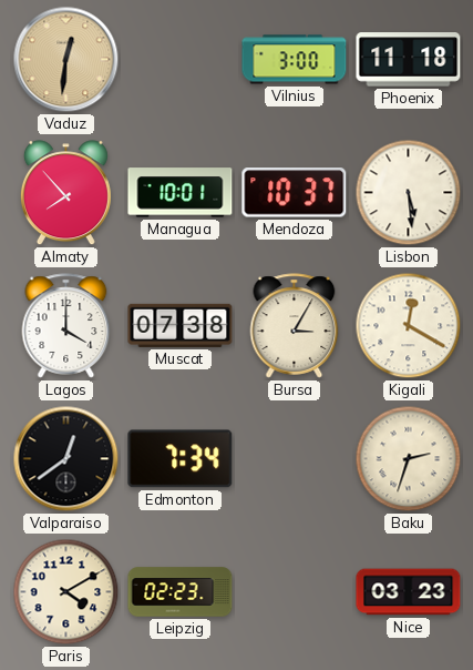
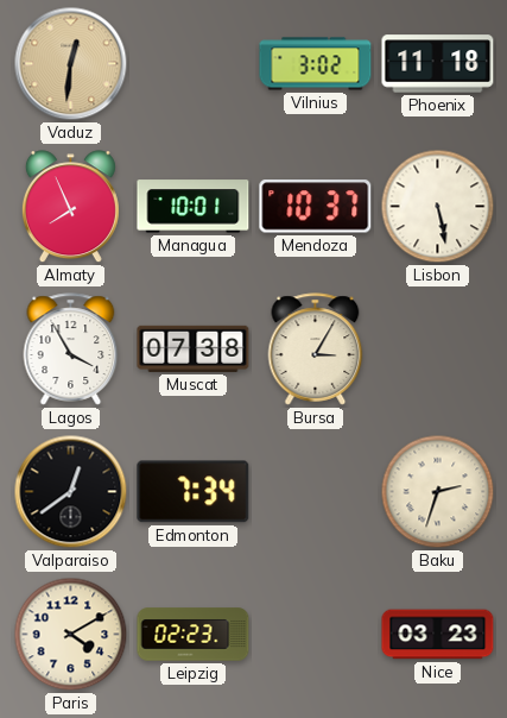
Vilnius: 3:00 -> 3:02 (316, 64)
Almaty: 7:53 -> 7:56 (70, 207)
Lisbon: 5:29 -> 5:28 (438, 207)
Lagos: 4:00 -> 3:55 (71, 349)
Kigali: 12:20 -> none (409, 326)
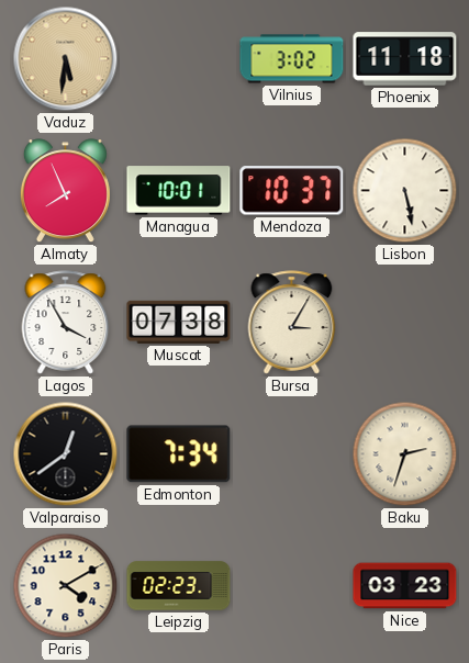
Vaduz: 12:31 -> 5:31 (66, 59)
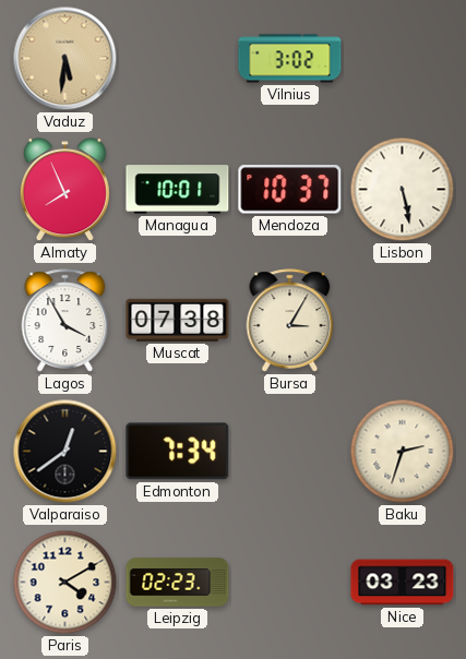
Phoenix: 11:18 -> none (405, 59)
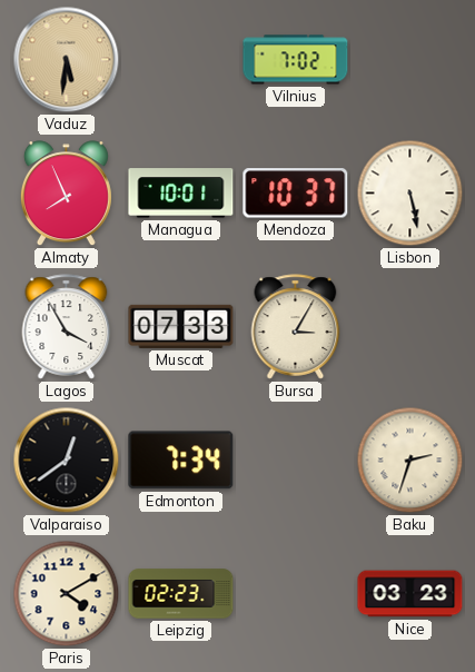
Vilnius: 3:02 -> 7:02 (296, 60)
Muscat: 07:38 -> 07:33 (181, 326)
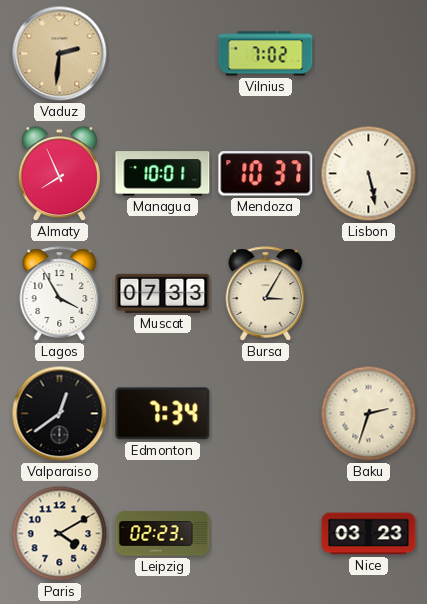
Vaduz: 5:31 -> 2:31 (60, 54)
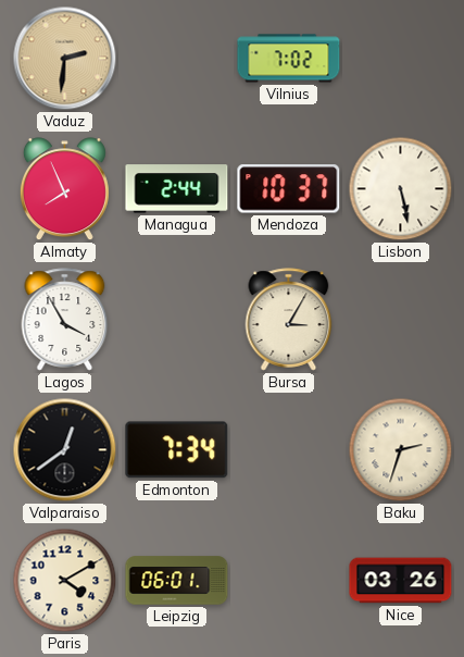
Managua: 10:01 -> 2:44 (177, 189)
Muscat: 07:33 -> none (163, 293)
Leipzig: 02:23 -> 06:01 (177, 581)
Nice: 03:23 -> 03:26 (401, 581)
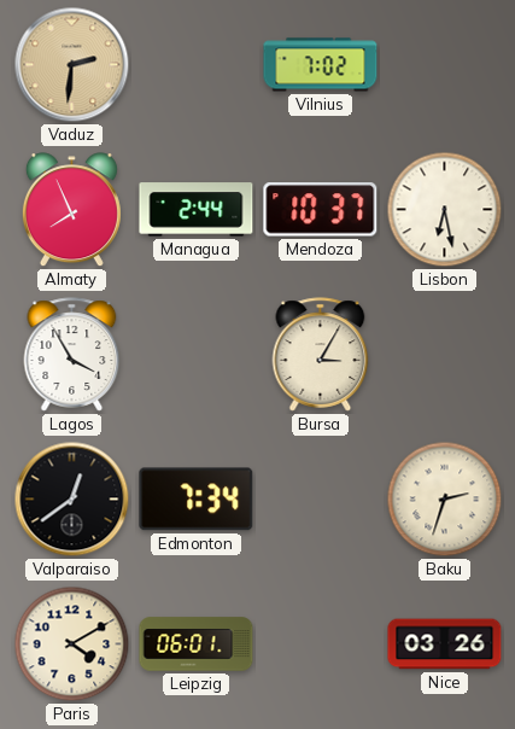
Lisbon: 5:28 -> 6:28 (445, 210)
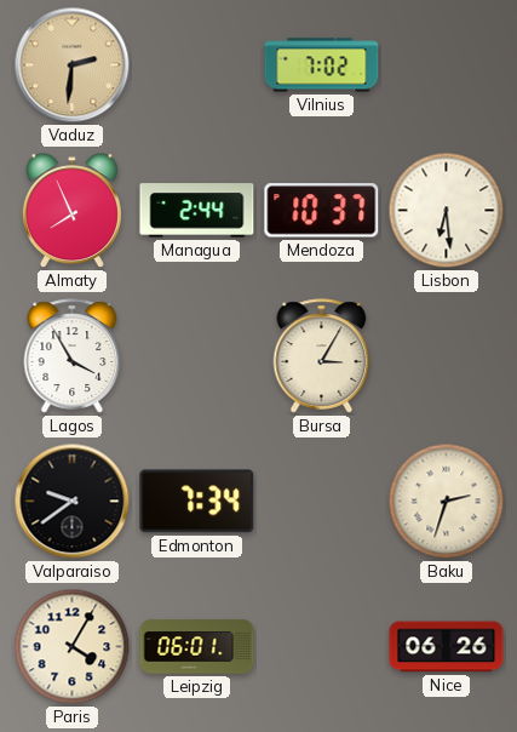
Lisbon: 6:28 -> 6:29 (447, 211)
Valparaiso: 12:39 -> 9:39 (73, 502)
Paris: 4:10 -> 4:05 (73, 647)
Nice: 03:26 -> 06:26 (447, 647)
